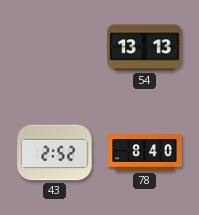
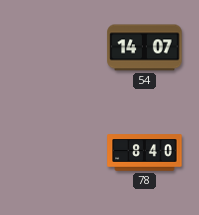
54: 13:13 -> 14:07 (145, 48)
43: 2:52 -> none (55, 153)
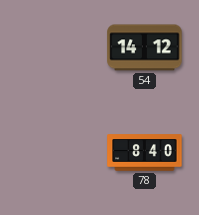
54: 14:07 -> 14:12 (145, 48)
